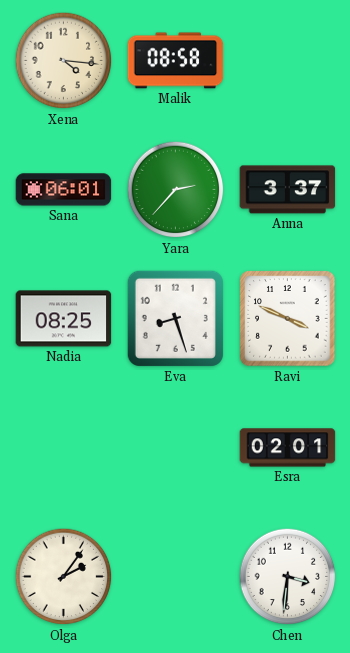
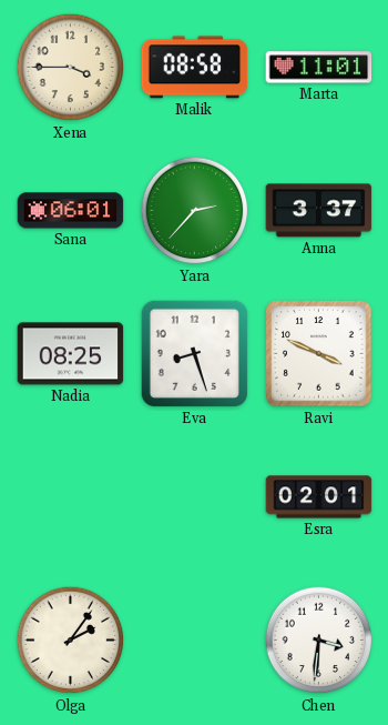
Xena: 4:16 -> 3:45 (71, 68)
Marta: none -> 11:01 (319, 68)
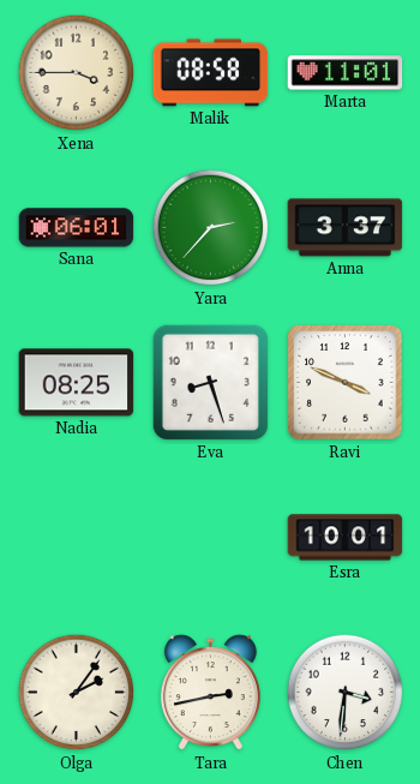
Esra: 02:01 -> 10:01 (346, 538)
Tara: none -> 2:43 (210, 693)
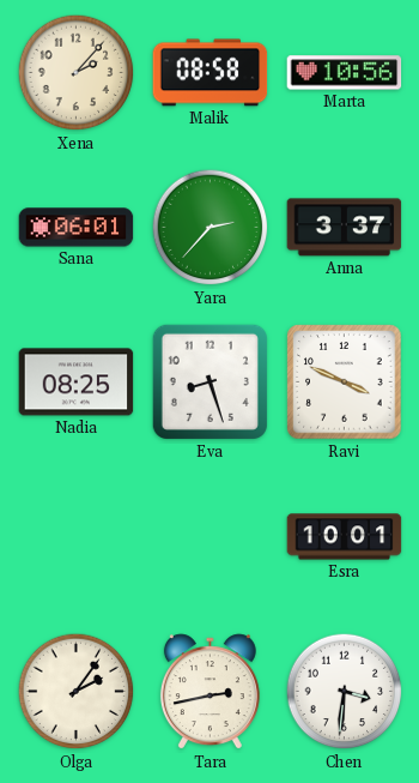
Xena: 3:45 -> 2:07 (77, 73)
Marta: 11:01 -> 10:56 (345, 73)
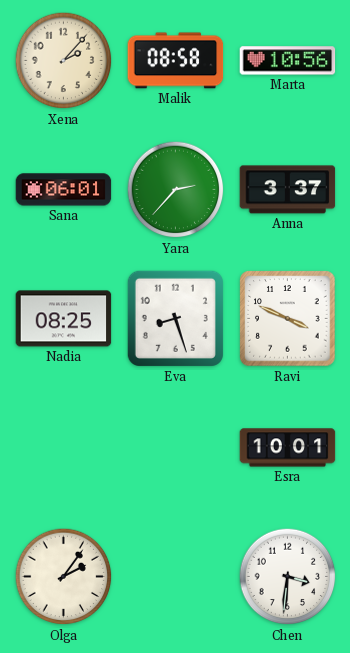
Tara: 2:43 -> none (209, 692)
